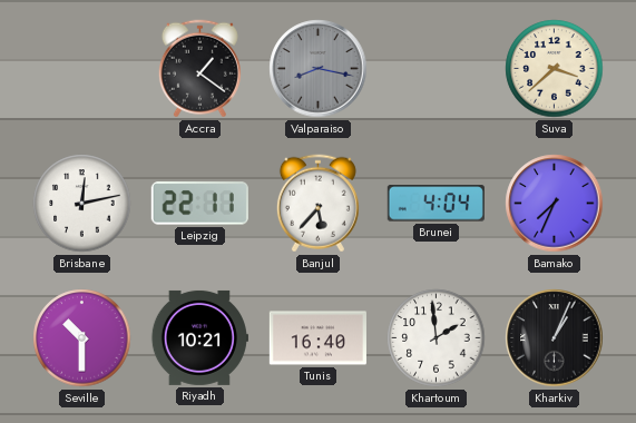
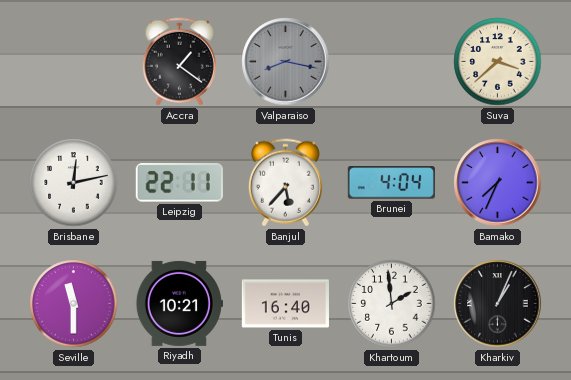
Seville: 10:30 -> 11:30 (74, 304)
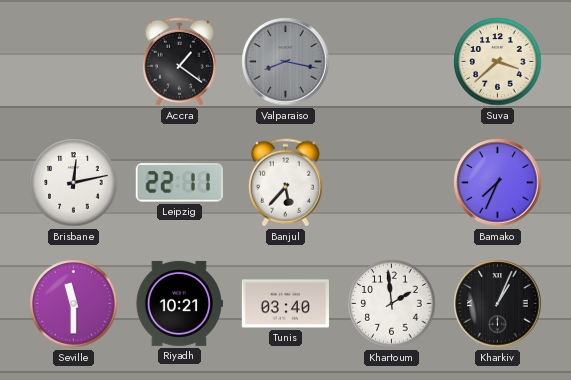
Brunei: 4:04 -> none (391, 183)
Tunis: 16:40 -> 03:40 (285, 304)
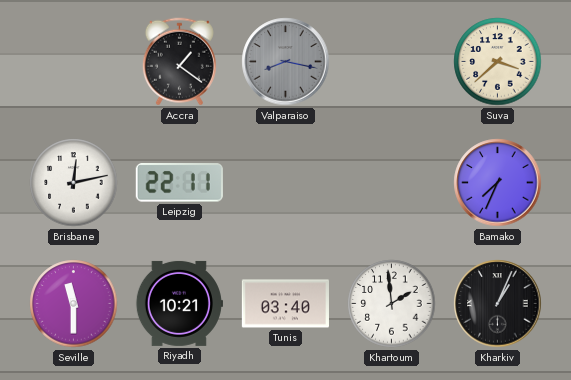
Banjul: 5:37 -> none (285, 183)
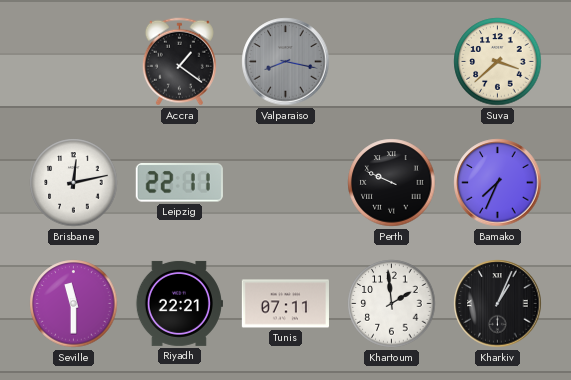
Perth: none -> 9:49 (392, 183)
Riyadh: 10:21 -> 22:21 (179, 303)
Tunis: 03:40 -> 07:11 (285, 304)
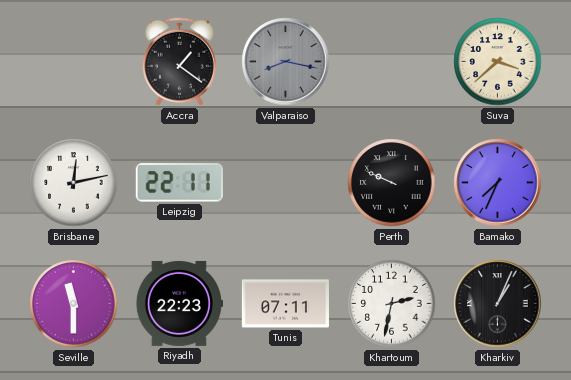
Riyadh: 22:21 -> 22:23 (179, 303)
Khartoum: 1:59 -> 2:32 (392, 304)
